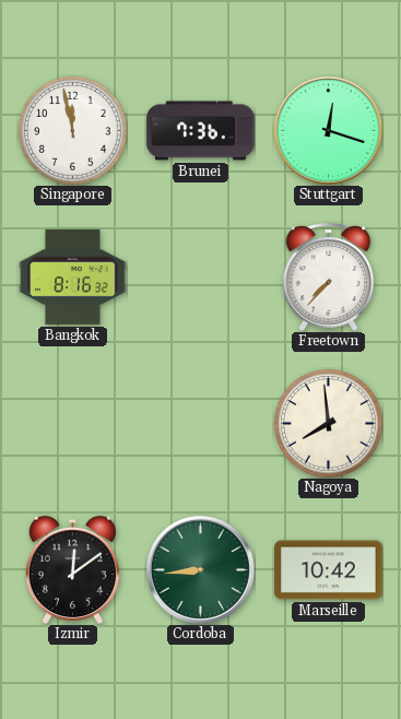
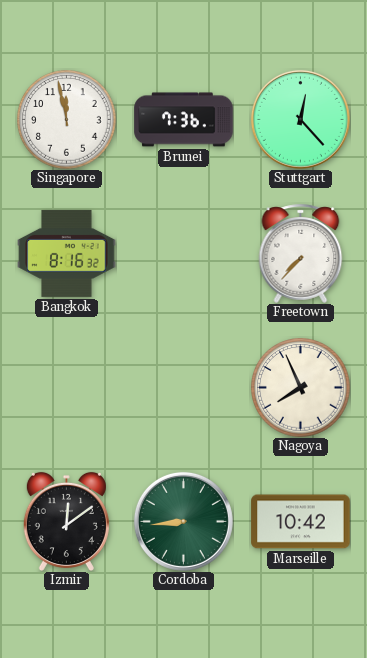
Stuttgart: 12:18 -> 12:23 (300, 119)
Nagoya: 7:59 -> 7:56 (301, 388)
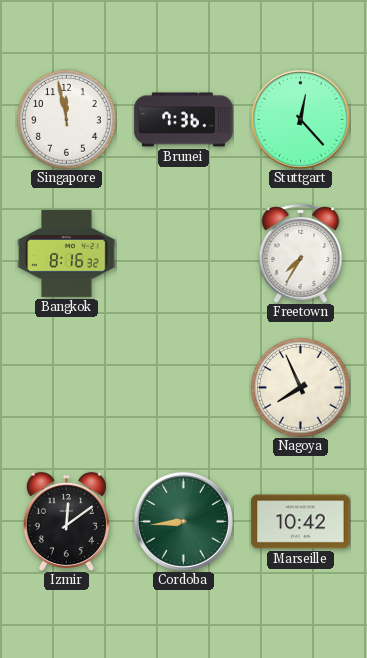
Freetown: 7:37 -> 7:35 (301, 253)
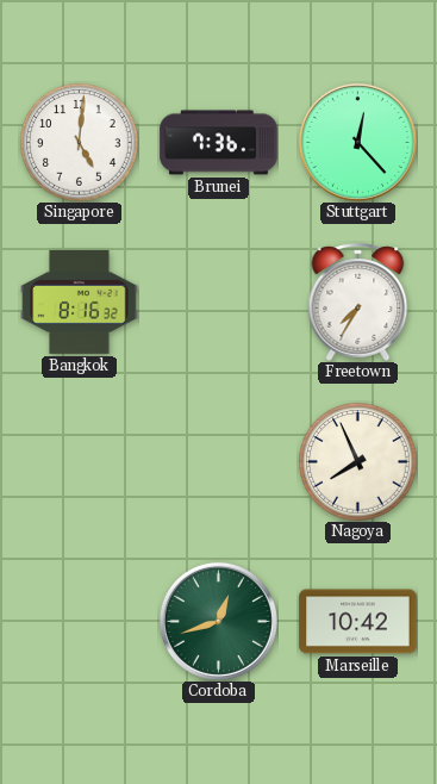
Singapore: 11:58 -> 5:01 (80, 143)
Izmir: 12:09 -> none (66, 521)
Cordoba: 8:44 -> 12:42 (218, 621)
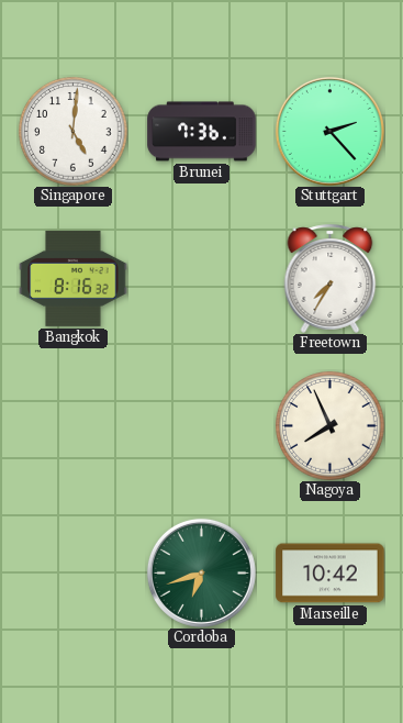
Stuttgart: 12:23 -> 2:23 (329, 131)
Cordoba: 12:42 -> 6:42 (201, 572)
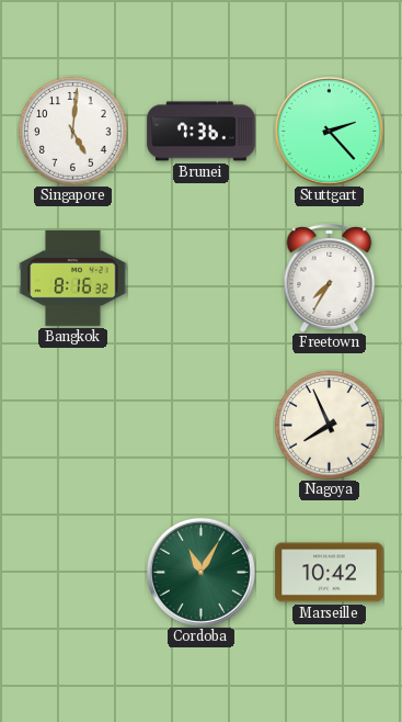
Cordoba: 6:42 -> 11:05 (200, 572)
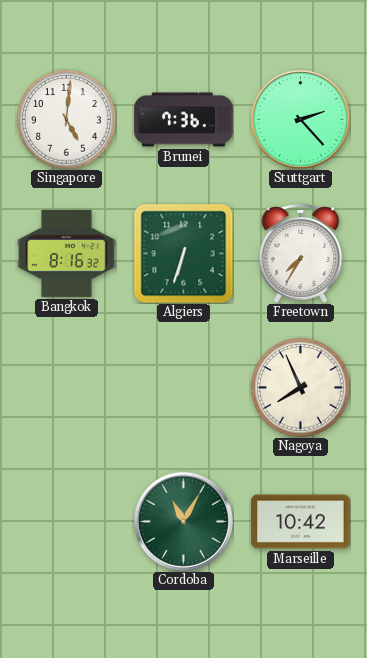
Algiers: none -> 6:33 (183, 253)
